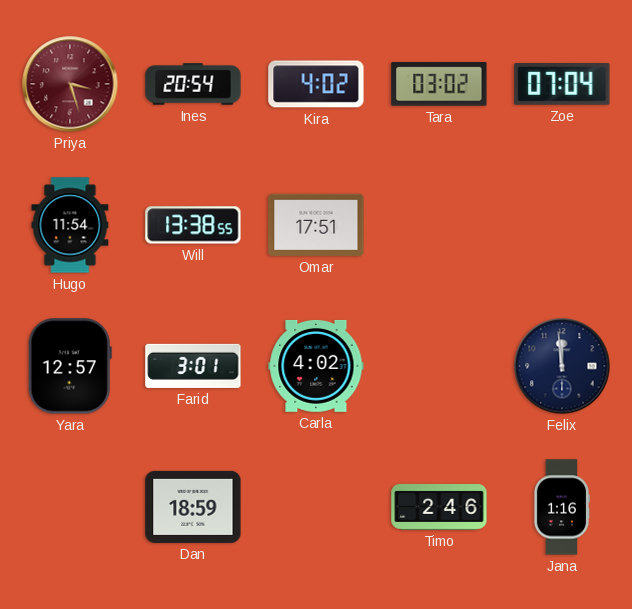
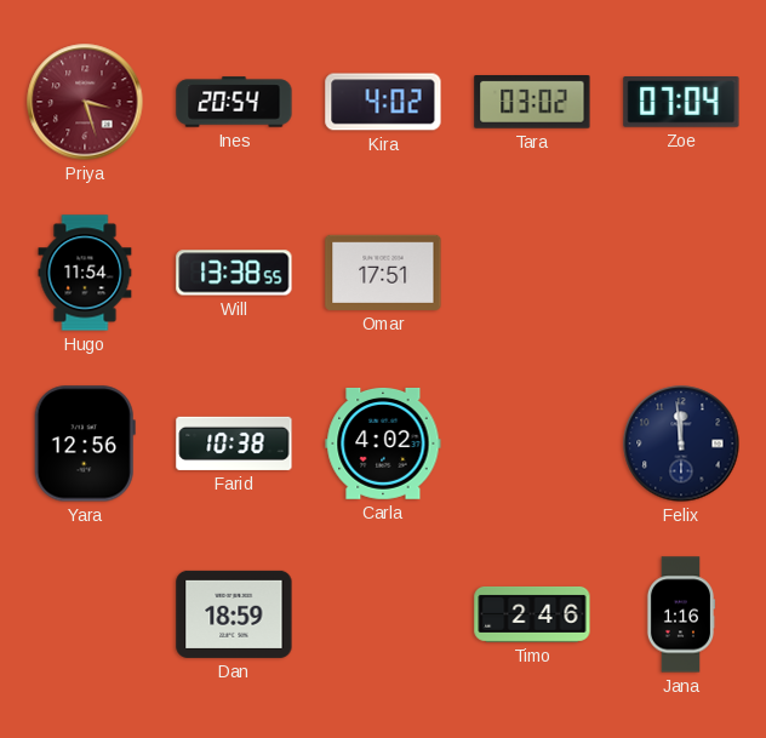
Yara: 12:57 -> 12:56 (85, 444)
Farid: 3:01 -> 10:38 (234, 444)
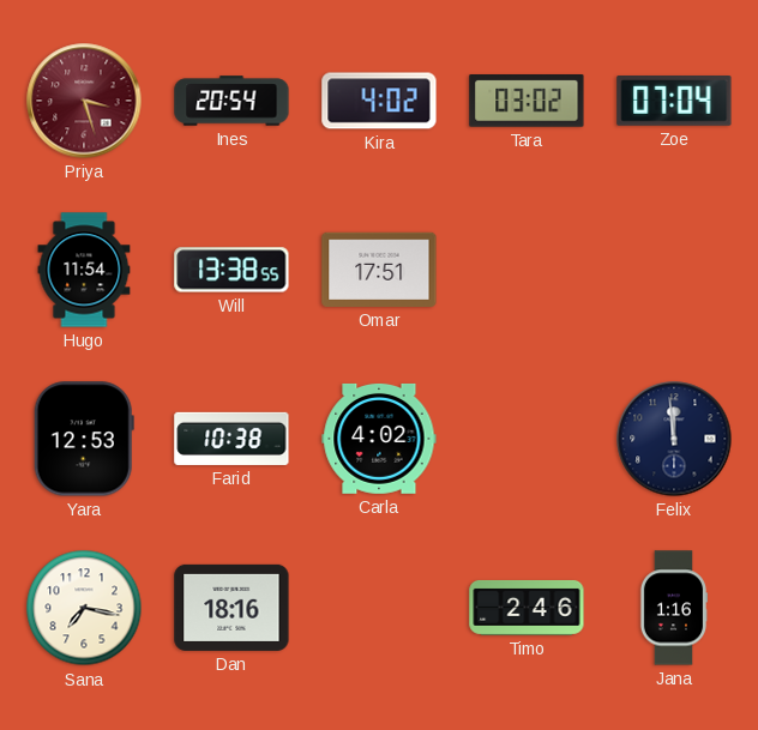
Yara: 12:56 -> 12:53 (84, 439)
Sana: none -> 7:17 (84, 608)
Dan: 18:59 -> 18:16 (231, 608)
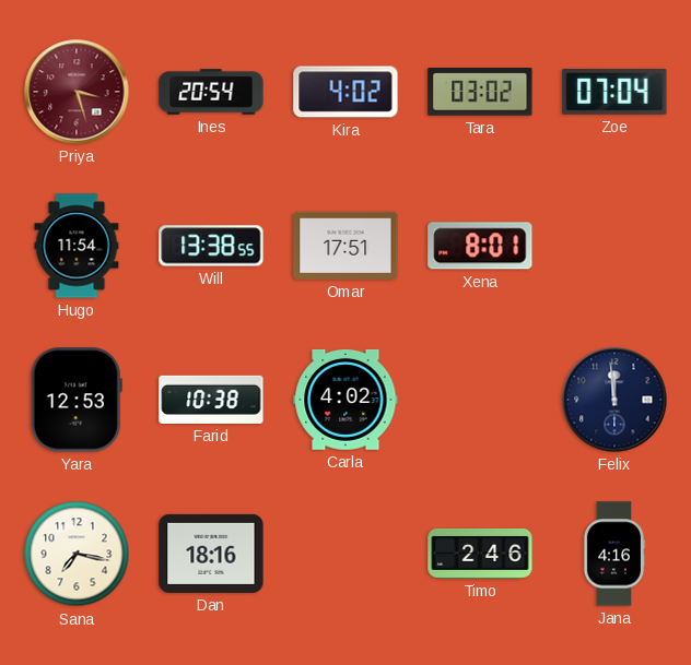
Xena: none -> 8:01 (480, 246)
Jana: 1:16 -> 4:16 (614, 554)
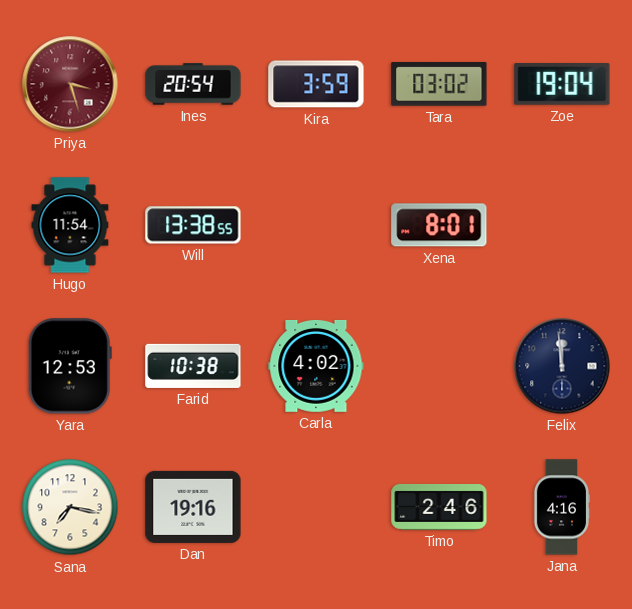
Kira: 4:02 -> 3:59 (316, 84)
Zoe: 07:04 -> 19:04 (562, 85)
Omar: 17:51 -> none (345, 246)
Dan: 18:16 -> 19:16 (193, 507)
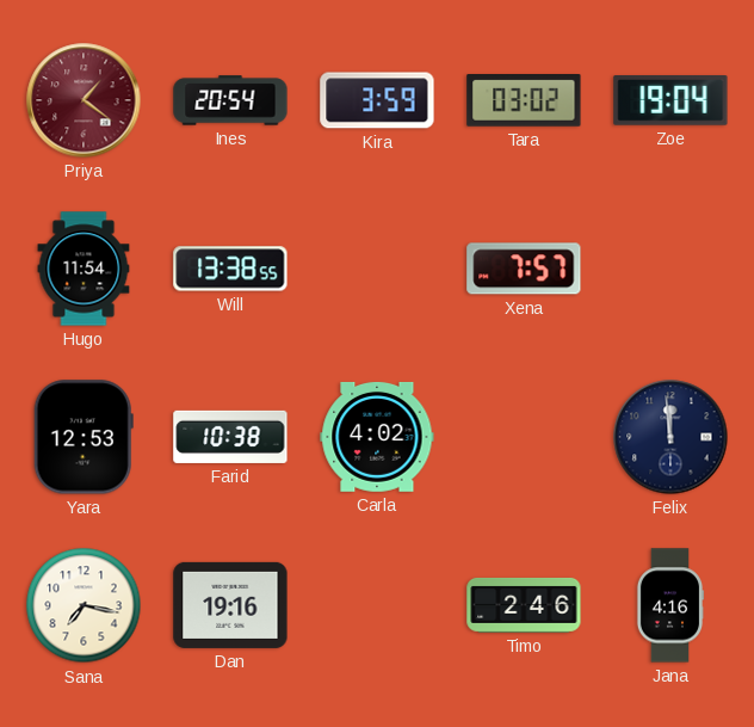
Priya: 3:27 -> 1:21 (84, 100)
Xena: 8:01 -> 7:57 (524, 269)
